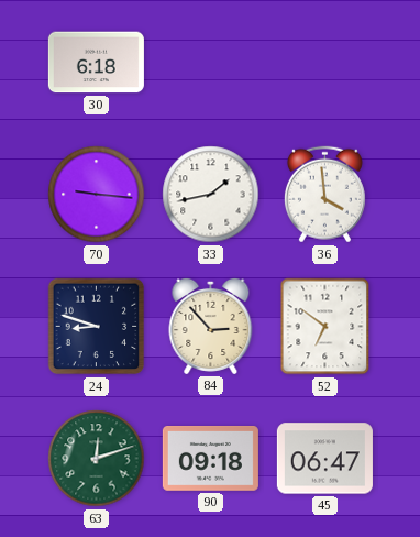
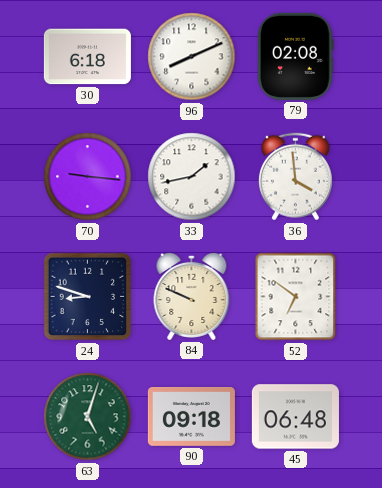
96: none -> 8:11 (192, 57)
79: none -> 02:08 (296, 56)
84: 2:53 -> 9:49 (192, 296)
63: 12:12 -> 5:03 (88, 417)
45: 06:47 -> 06:48 (295, 417)
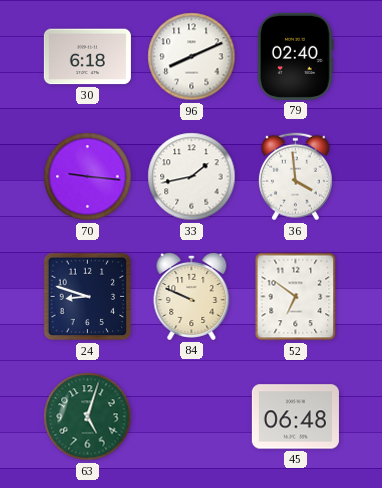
79: 02:08 -> 02:40 (296, 56)
90: 09:18 -> none (191, 417)
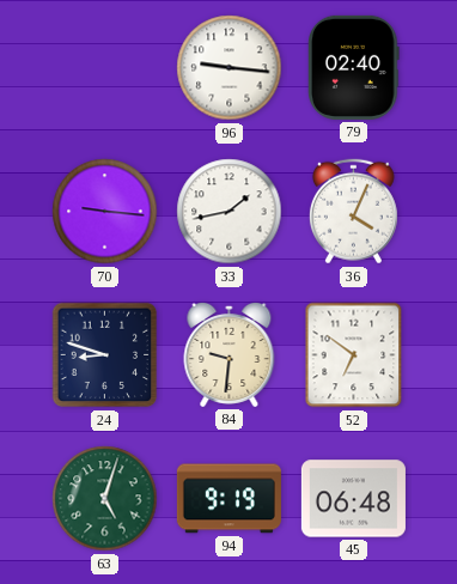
30: 6:18 -> none (87, 57)
96: 8:11 -> 9:16 (230, 68)
36: 3:59 -> 4:04 (353, 212)
84: 9:49 -> 9:31 (230, 354)
94: none -> 9:19 (228, 499)
